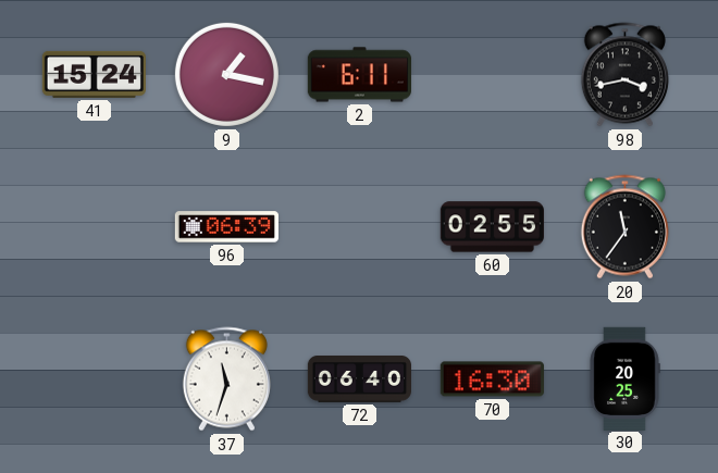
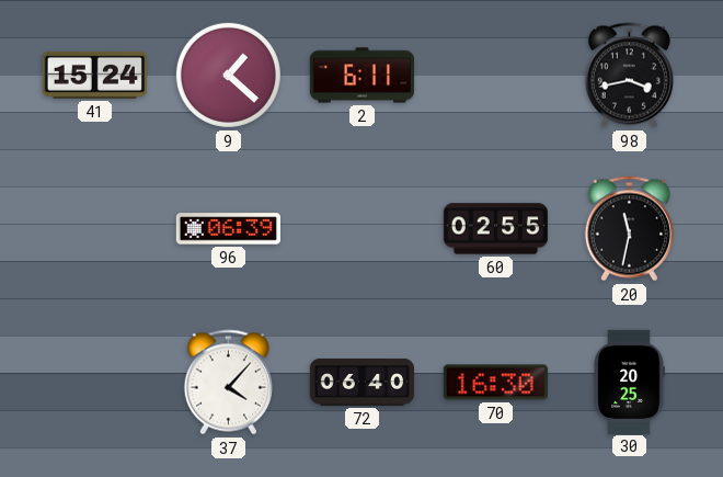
9: 1:17 -> 1:22 (228, 75)
20: 11:36 -> 11:32 (629, 229)
37: 11:33 -> 4:07 (228, 383)
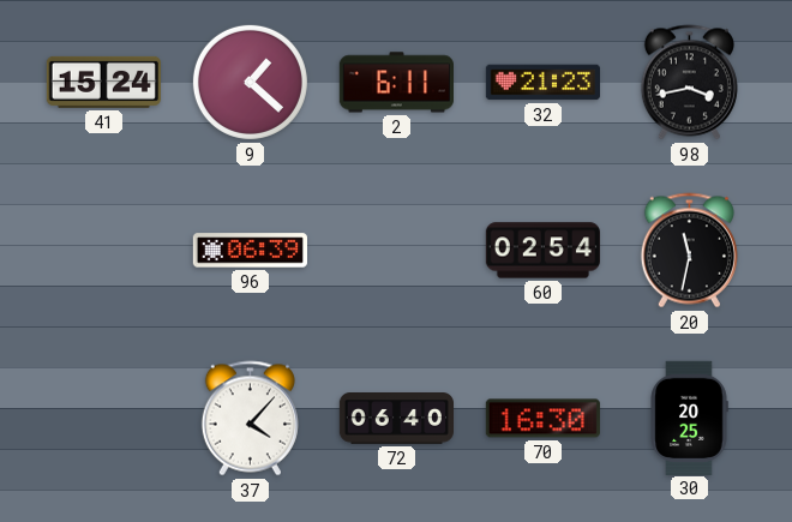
32: none -> 21:23 (542, 83)
60: 02:55 -> 02:54 (542, 251)
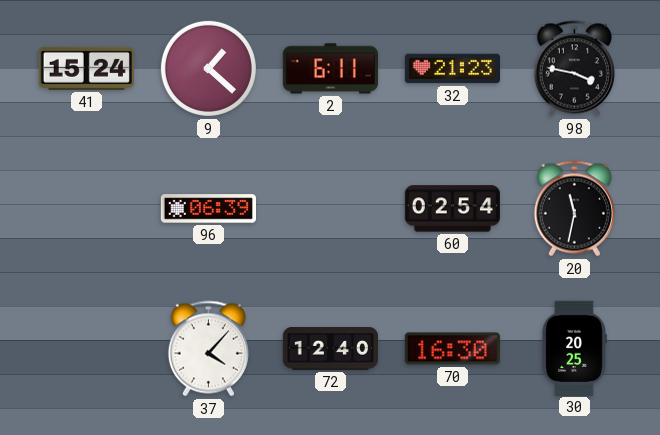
98: 3:43 -> 3:47 (574, 69)
72: 06:40 -> 12:40 (330, 349)
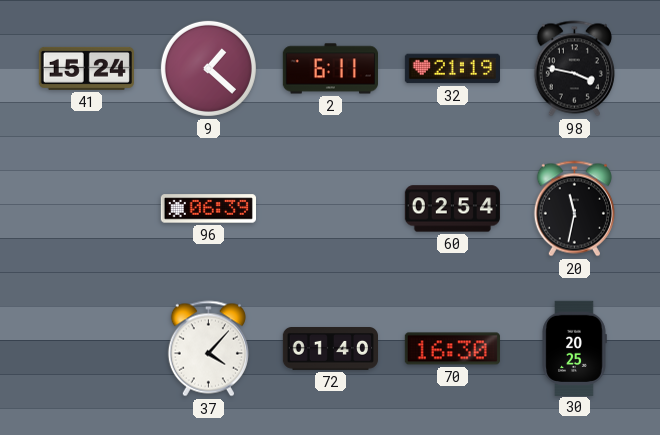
32: 21:23 -> 21:19 (452, 69)
72: 12:40 -> 01:40 (330, 349)
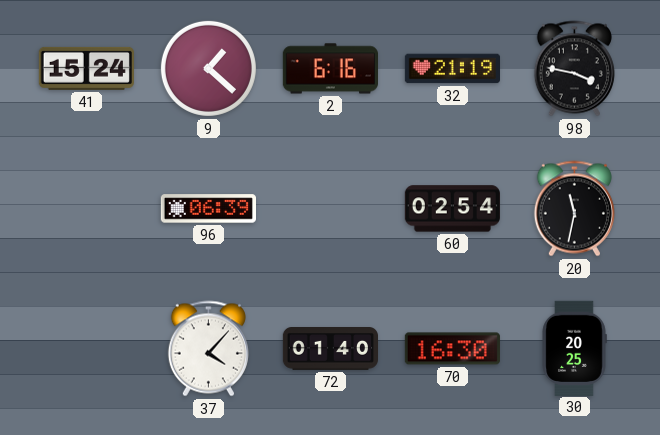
2: 6:11 -> 6:16 (330, 69)
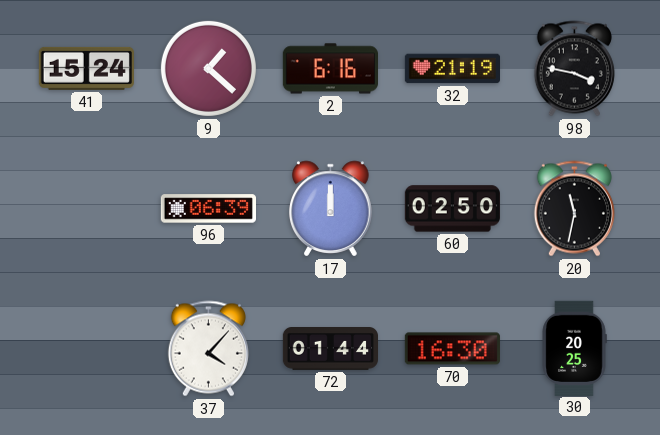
17: none -> 12:00 (331, 209)
60: 02:54 -> 02:50 (452, 209)
72: 01:40 -> 01:44 (330, 349)
